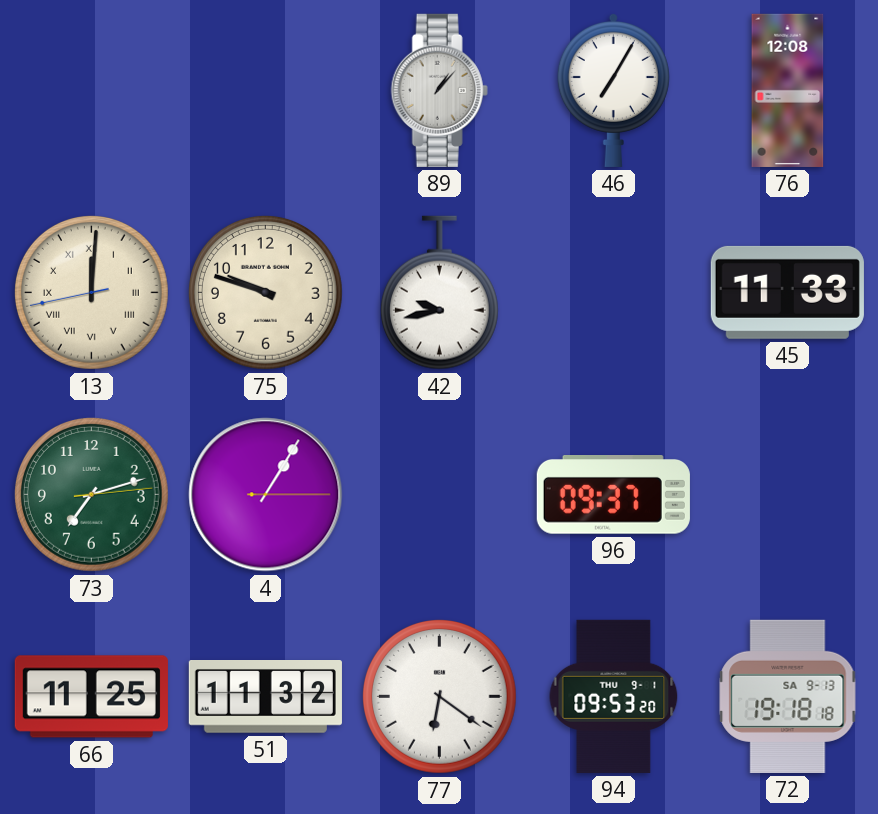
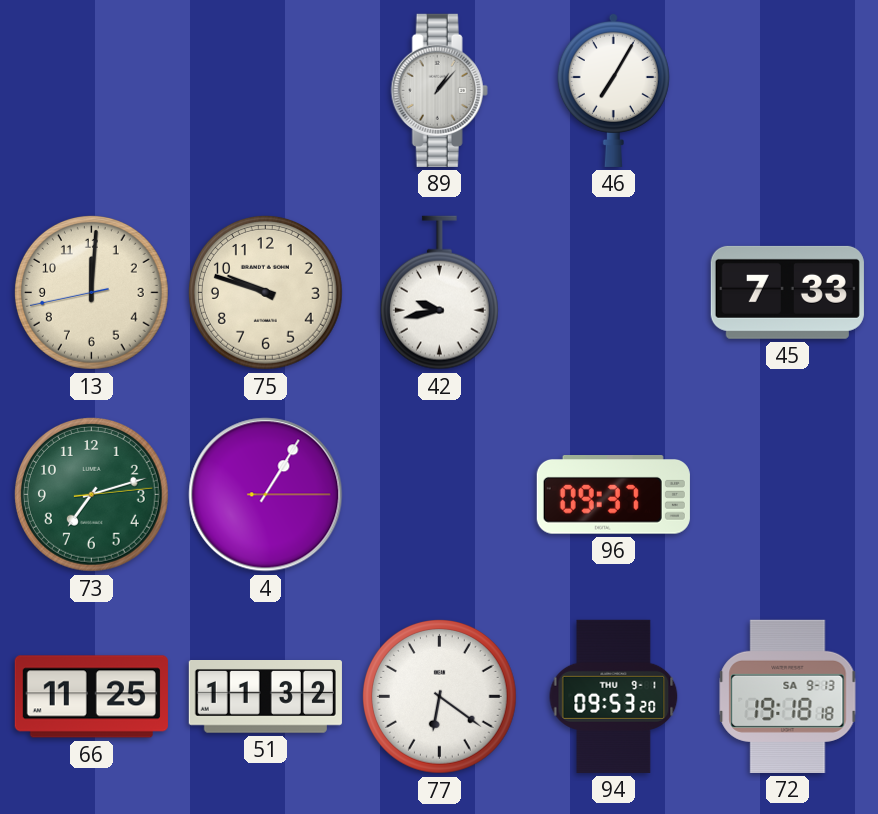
76: 12:08 -> none (788, 90)
13 numerals: Roman -> Arabic (91, 292)
45: 11:33 -> 7:33 (787, 292)
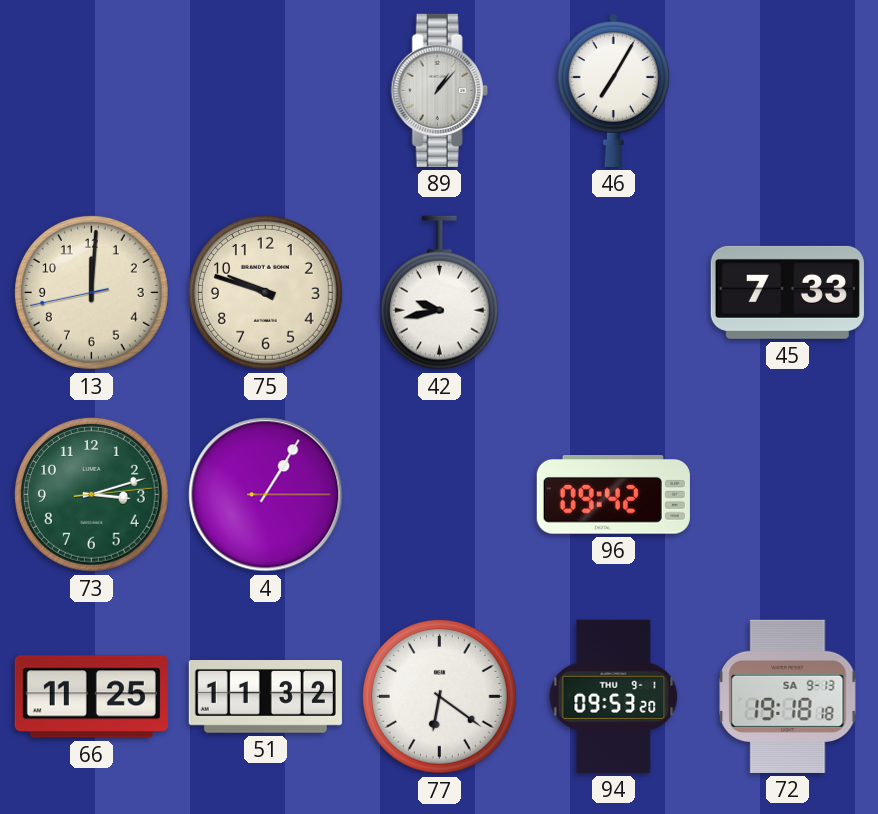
73: 7:12 -> 3:12 (91, 494)
96: 09:37 -> 09:42 (613, 495)
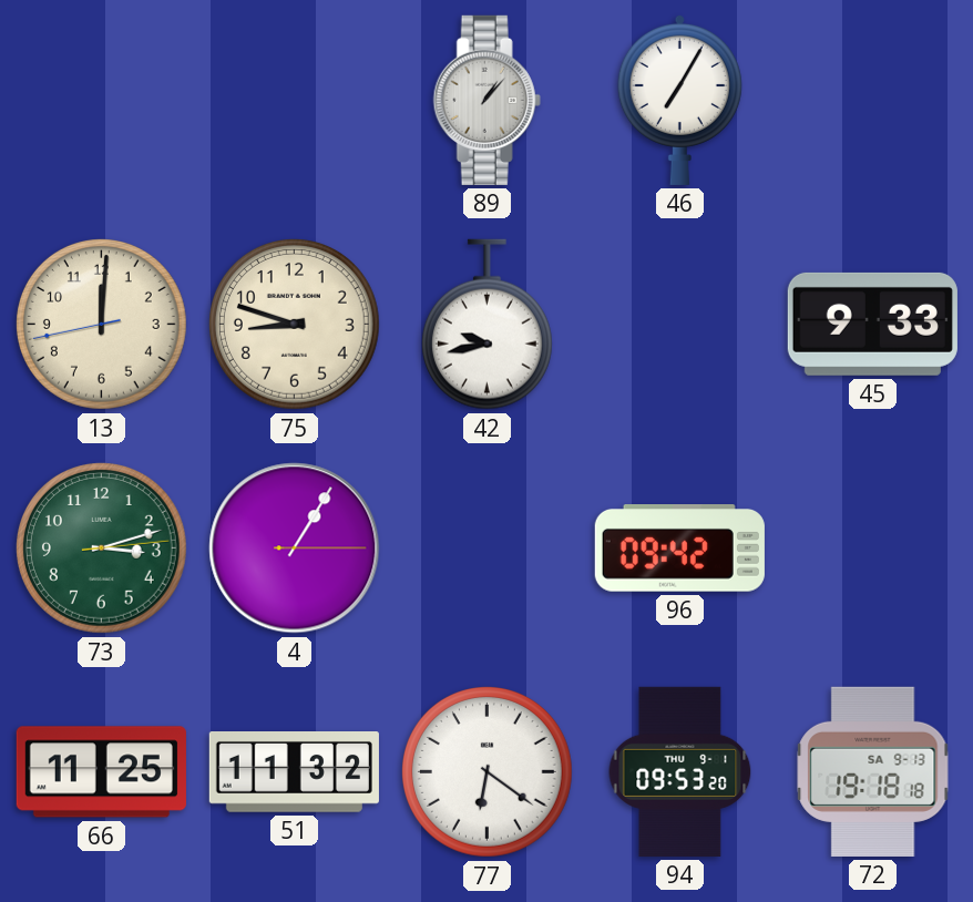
75: 9:48 -> 8:48 (294, 324)
45: 7:33 -> 9:33 (872, 324)
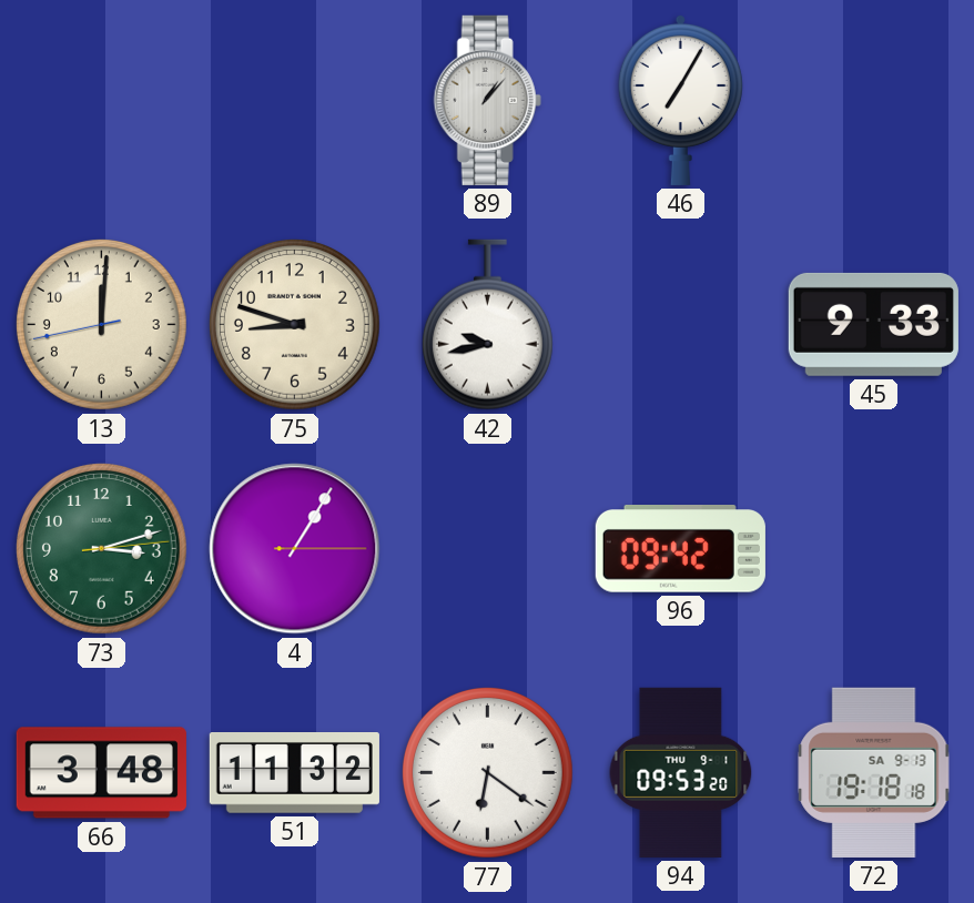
66: 11:25 -> 3:48 (101, 773)
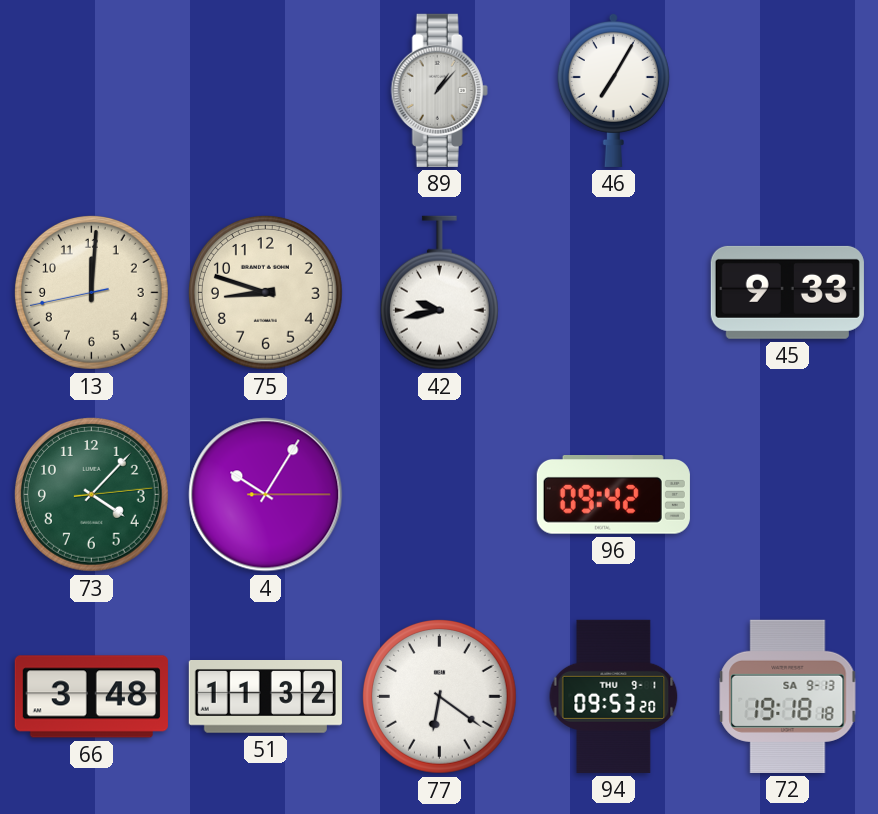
73: 3:12 -> 4:07 (91, 494)
4: 1:05 -> 10:05 (266, 495)
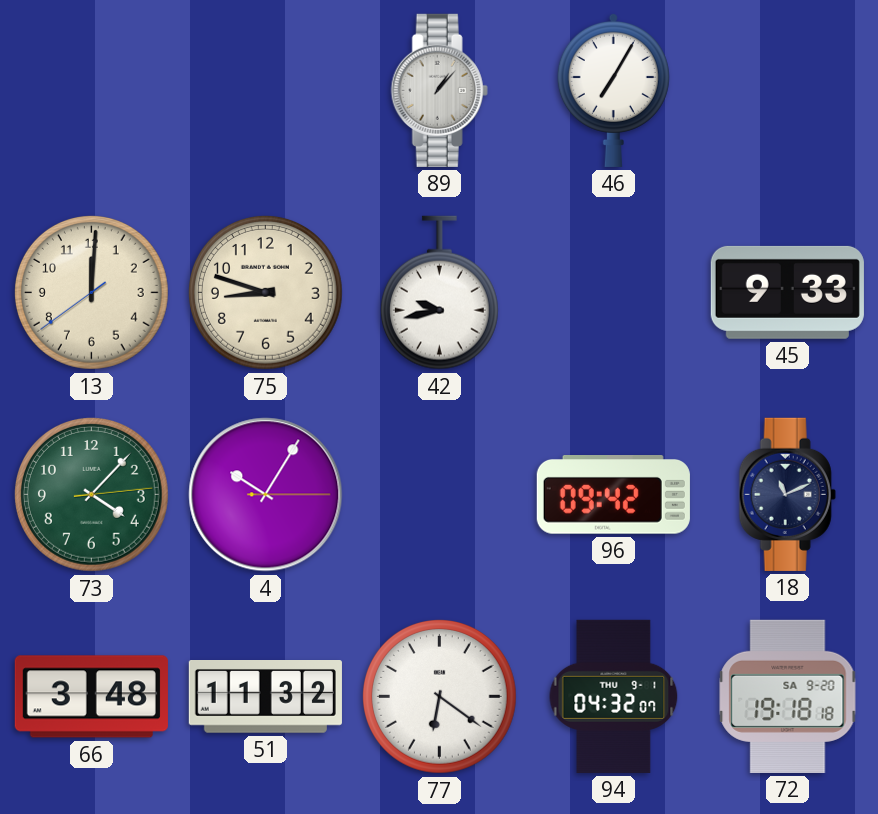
13: 12:00:43 -> 12:00:39 (91, 292)
18: none -> 11:11 (787, 494)
94: 09:53 -> 04:32 (614, 696)
72 date: SA 9-13 -> SA 9-20 (788, 696)
